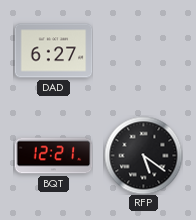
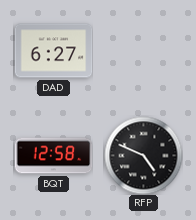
BQT: 12:21 -> 12:58 (53, 156)
RFP: 5:21 -> 4:49 (143, 155)
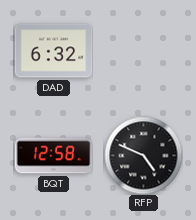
DAD: 6:27 -> 6:32 (53, 51)
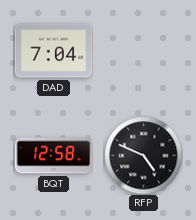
DAD: 6:32 -> 7:04 (53, 51)
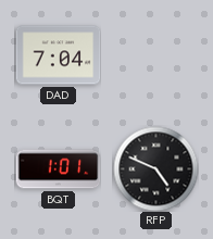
BQT: 12:58 -> 1:01 (58, 169)
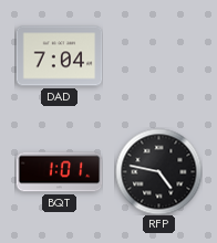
RFP: 4:49 -> 4:47 (158, 171)
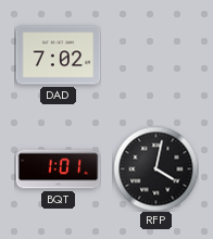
DAD: 7:04 -> 7:02 (58, 55)
RFP: 4:47 -> 4:02 (155, 168)
